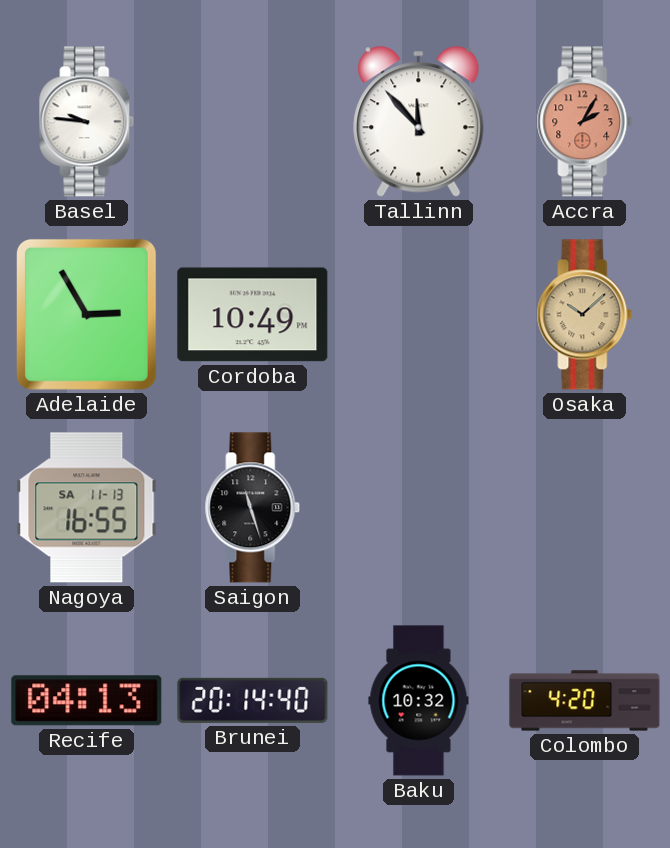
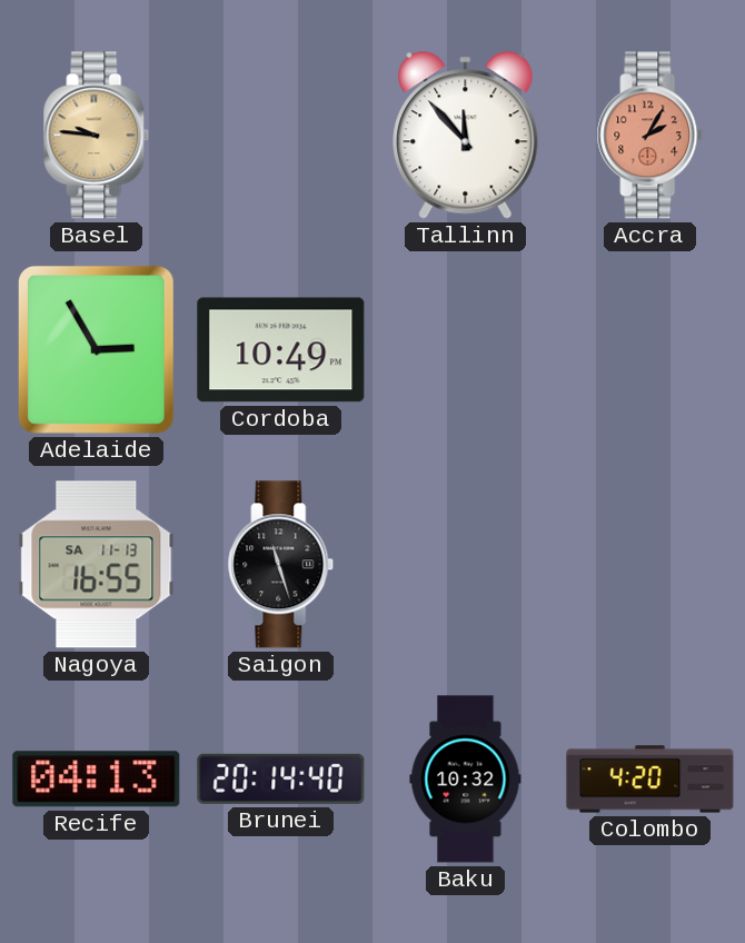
Basel dial: white -> champagne (97, 136)
Osaka: 10:08 -> none (585, 315)
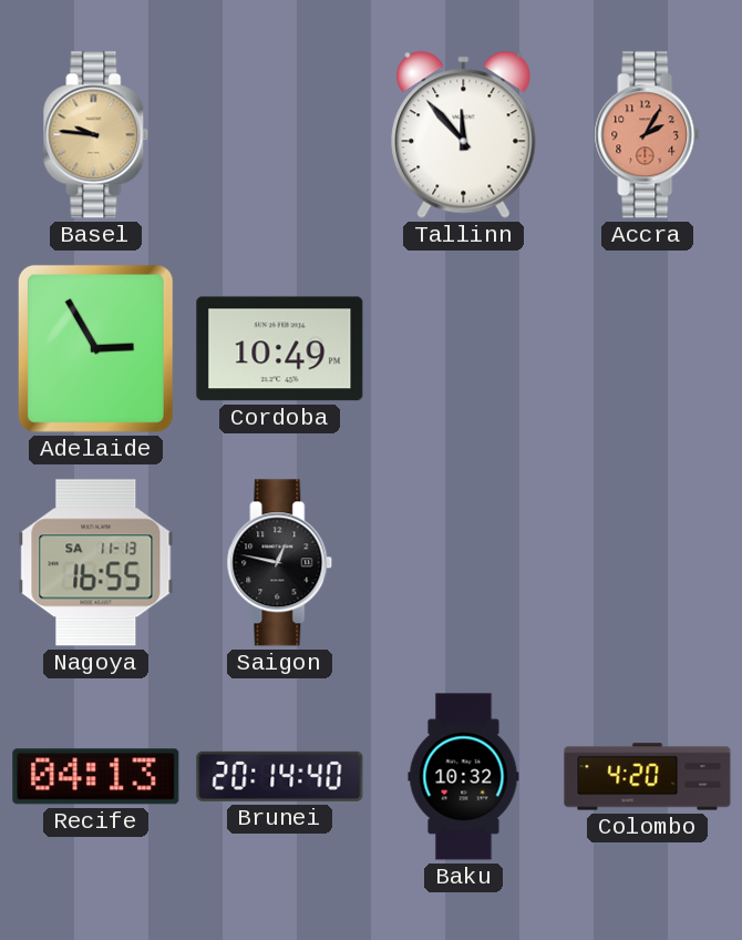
Saigon: 11:27 -> 12:47 (280, 563)
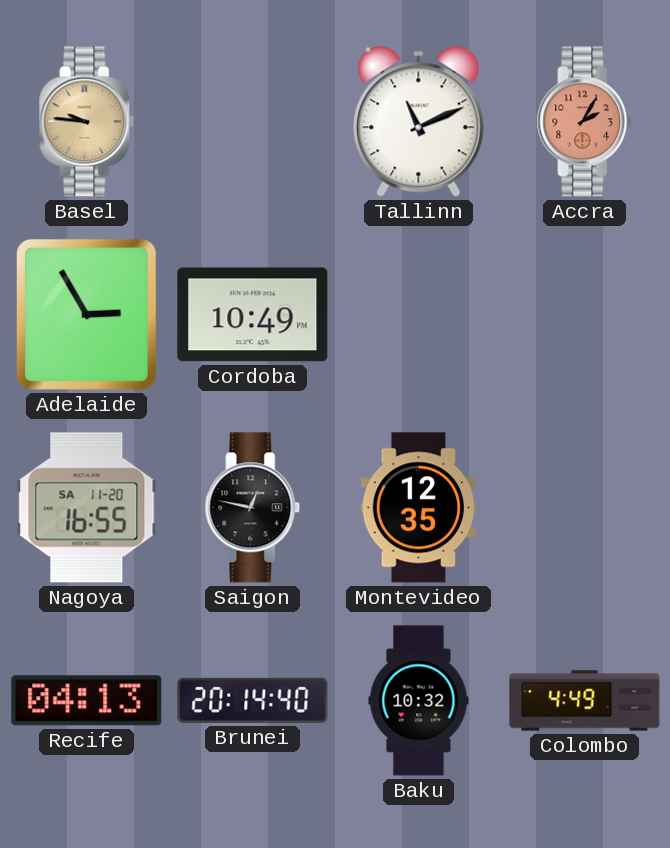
Tallinn: 11:53 -> 11:11 (419, 122)
Nagoya date: SA 11-13 -> SA 11-20 (87, 508)
Montevideo: none -> 12:35 (419, 508)
Colombo: 4:20 -> 4:49 (585, 701)
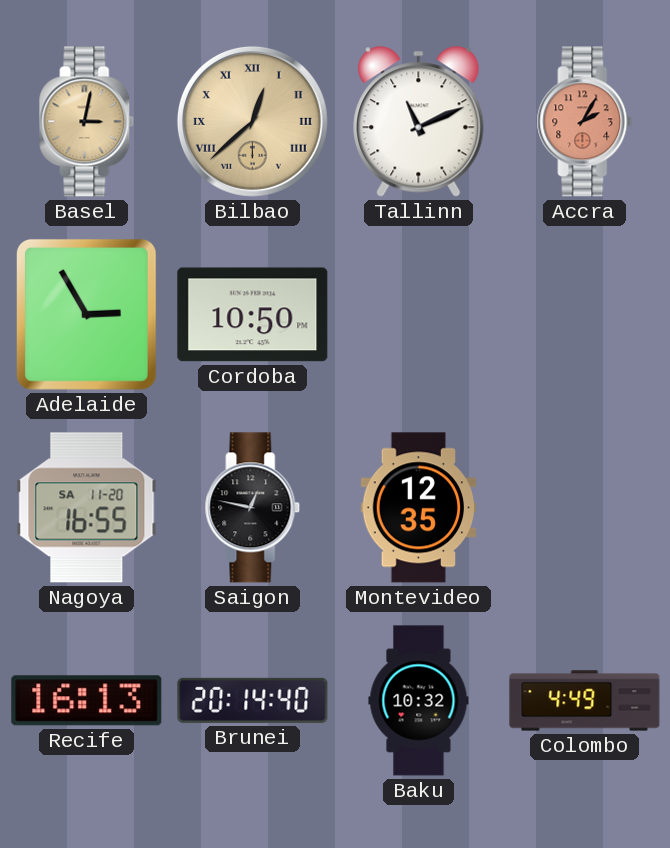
Basel: 9:46 -> 3:02 (87, 122)
Bilbao: none -> 12:38 (252, 121)
Cordoba: 10:49 -> 10:50 (253, 315)
Recife: 04:13 -> 16:13 (87, 701)
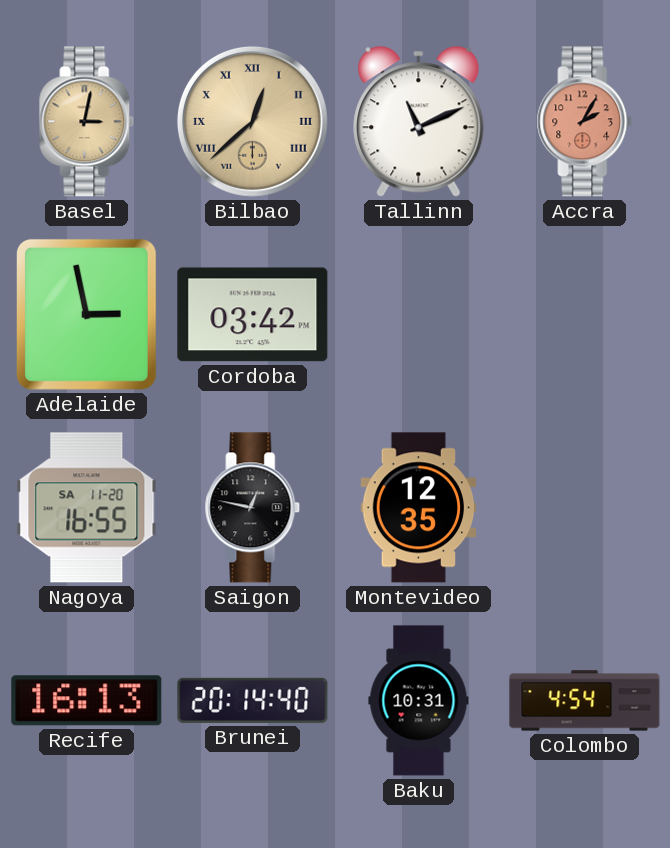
Adelaide: 2:55 -> 2:58 (86, 314)
Cordoba: 10:50 -> 03:42 (253, 315)
Baku: 10:32 -> 10:31 (419, 701)
Colombo: 4:49 -> 4:54 (585, 701)
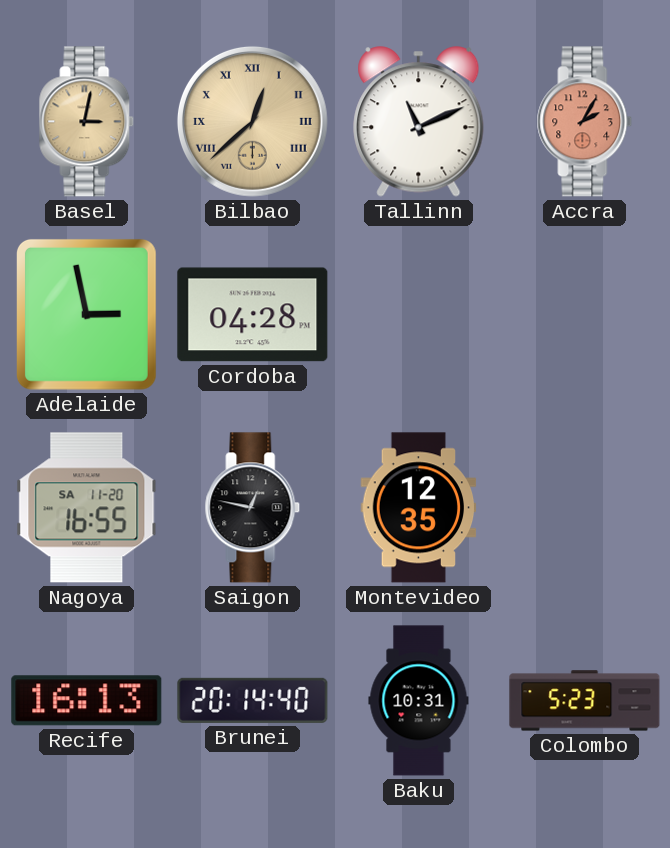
Cordoba: 03:42 -> 04:28 (253, 315)
Colombo: 4:54 -> 5:23 (585, 701)
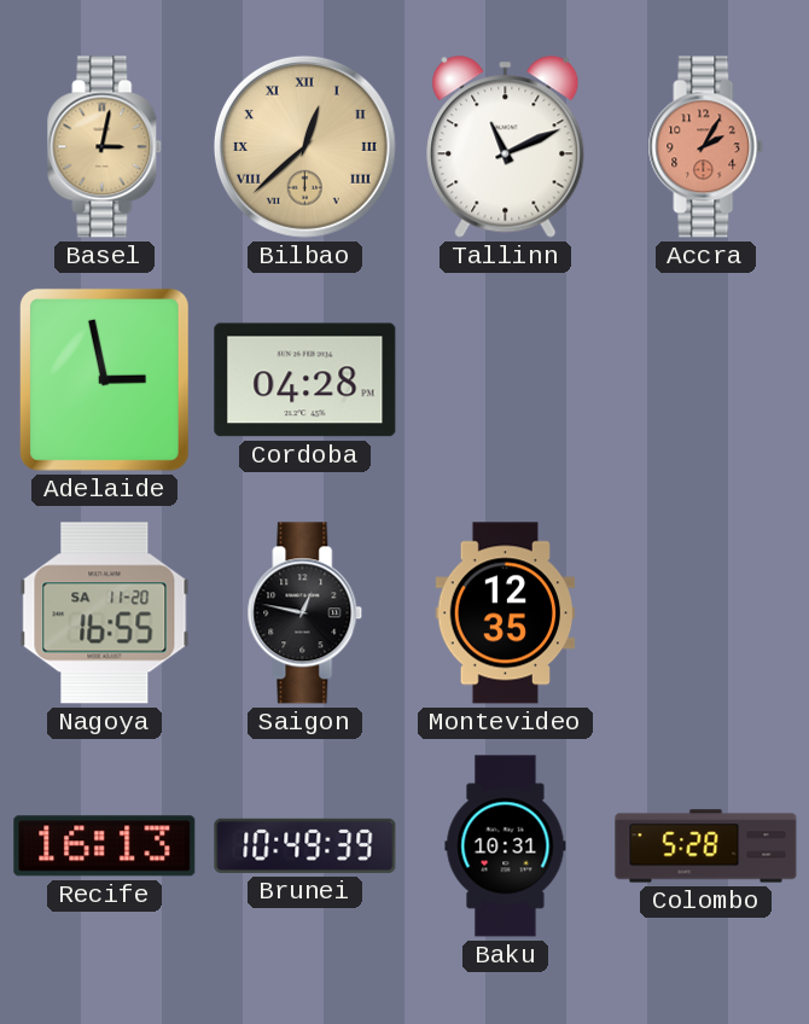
Brunei: 20:14 -> 10:49 (305, 845)
Colombo: 5:23 -> 5:28 (706, 846)
